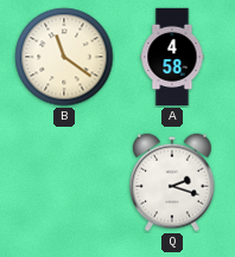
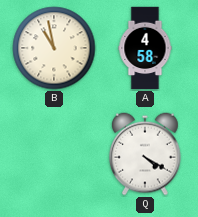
B: 11:21 -> 10:58 (54, 48)
Q: 2:18 -> 4:20 (146, 154)
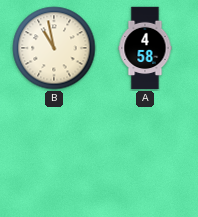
Q: 4:20 -> none (146, 154)
